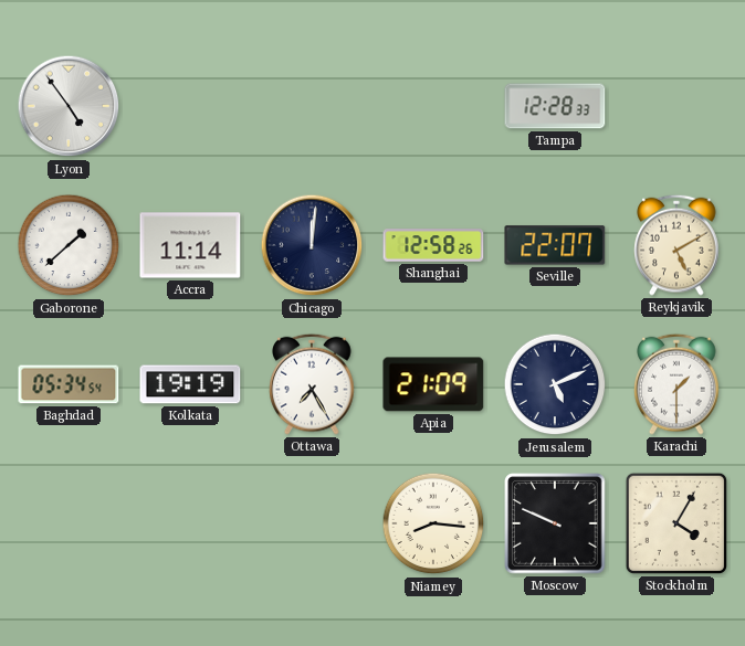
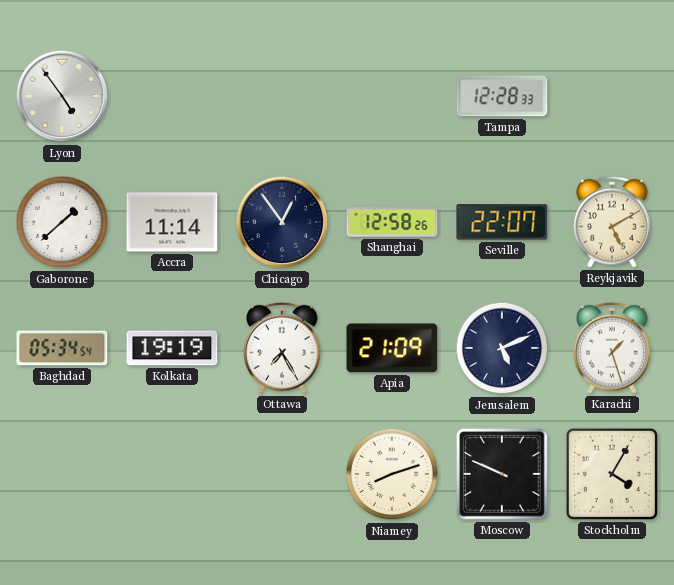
Chicago: 12:01 -> 12:54 (282, 222)
Karachi: 1:30 -> 1:27 (612, 348)
Niamey: 8:16 -> 8:12 (392, 474)
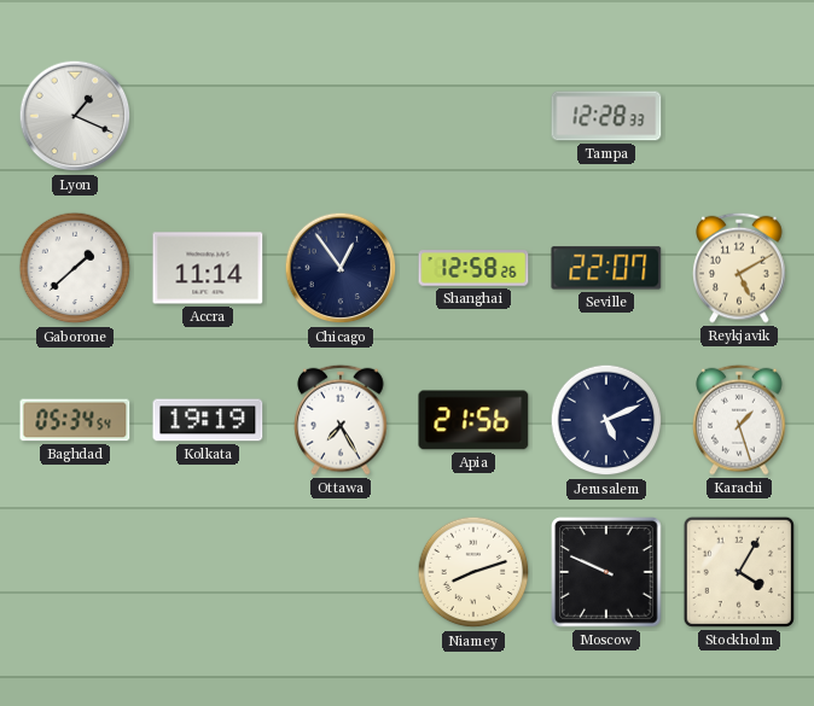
Lyon: 4:54 -> 1:19 (75, 116)
Apia: 21:09 -> 21:56 (473, 420)
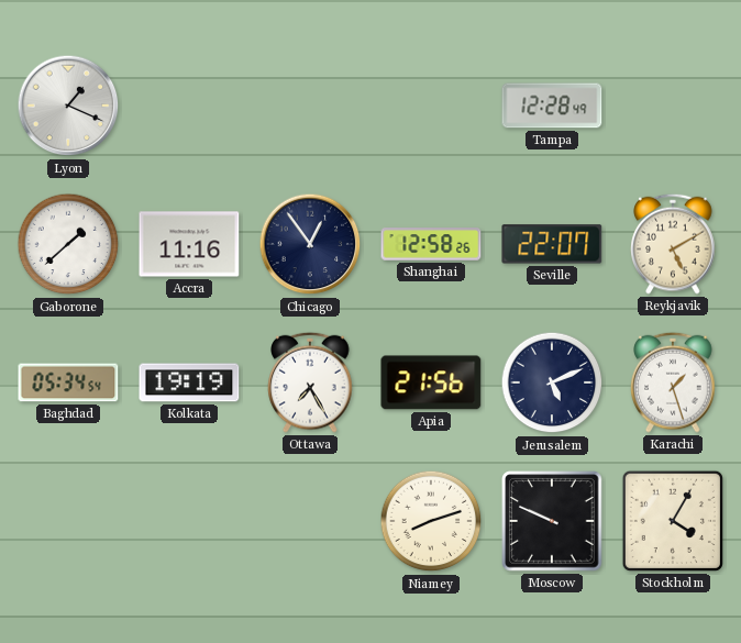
Tampa: 12:28:33 -> 12:28:49 (552, 106)
Accra: 11:14 -> 11:16 (189, 244)
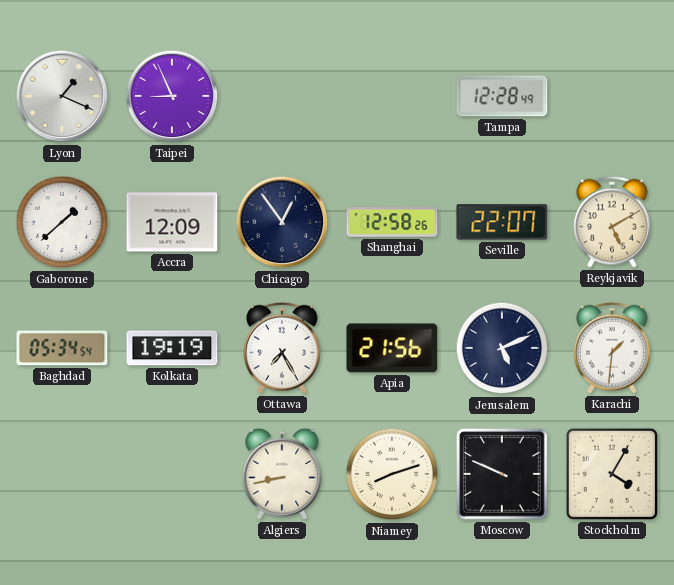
Taipei: none -> 8:56 (172, 96)
Accra: 11:16 -> 12:09 (172, 222)
Karachi: 1:27 -> 1:31 (612, 348)
Algiers: none -> 8:43 (282, 474)
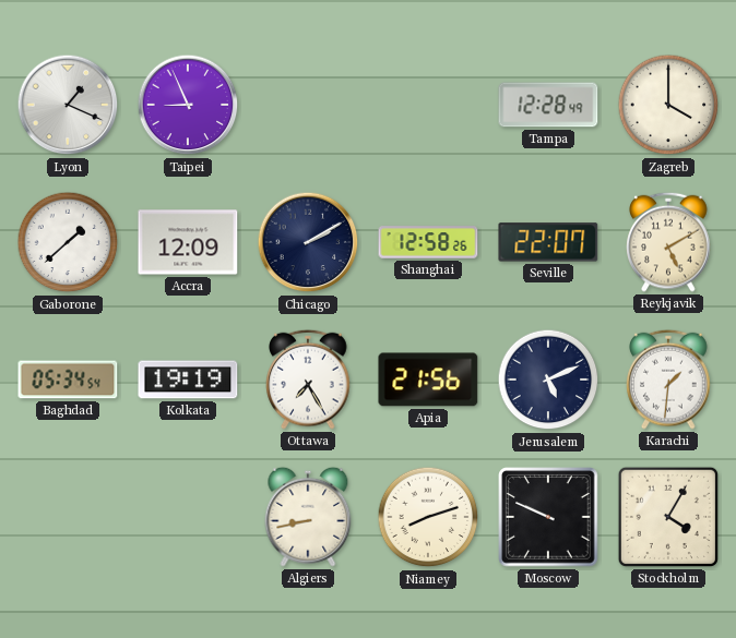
Zagreb: none -> 4:00 (668, 105)
Chicago: 12:54 -> 2:10 (308, 242)
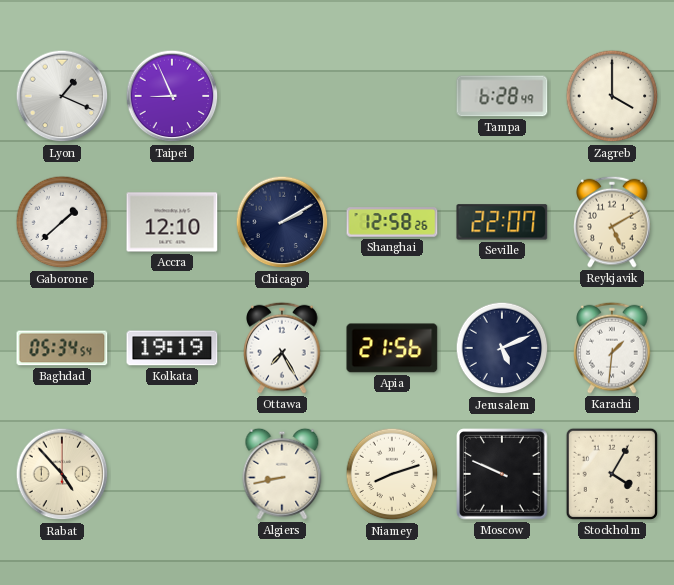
Tampa: 12:28 -> 6:28 (502, 96)
Accra: 12:09 -> 12:10 (172, 222)
Rabat: none -> 4:53 (62, 474)
